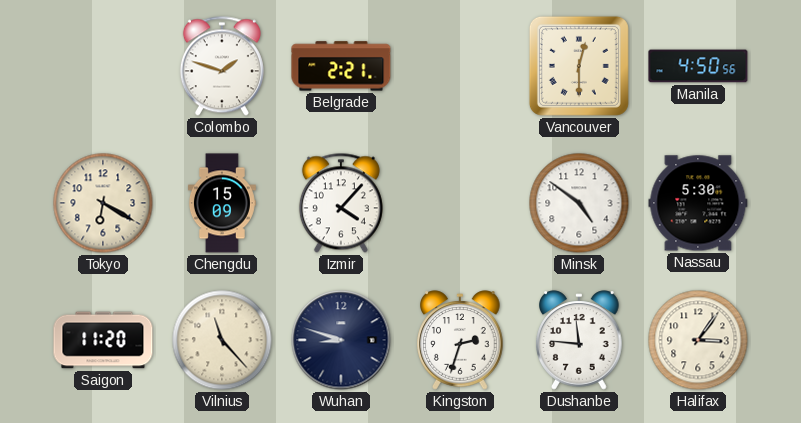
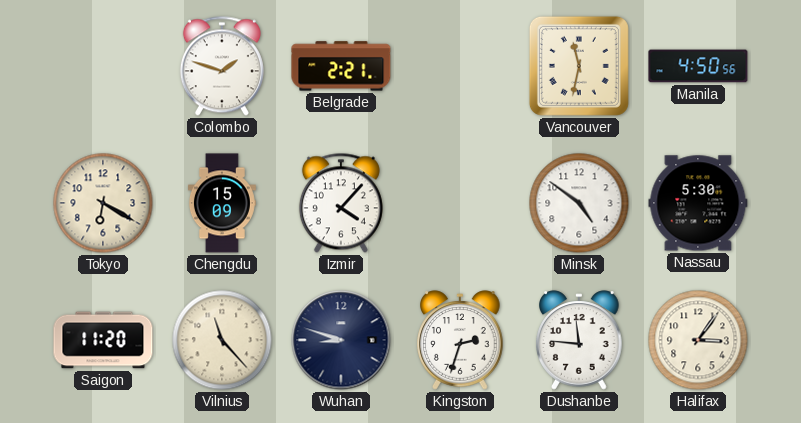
Vancouver: 12:30 -> 11:32 (579, 66)
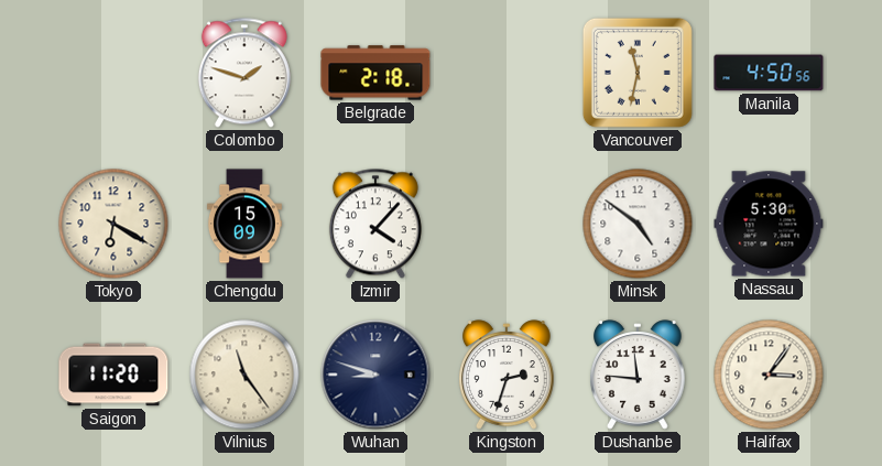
Belgrade: 2:21 -> 2:18 (375, 73)
Vilnius: 11:23 -> 11:24 (244, 375)
